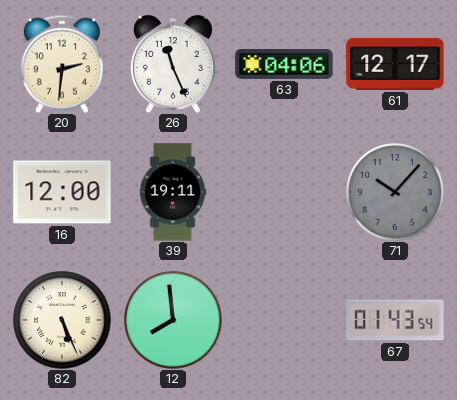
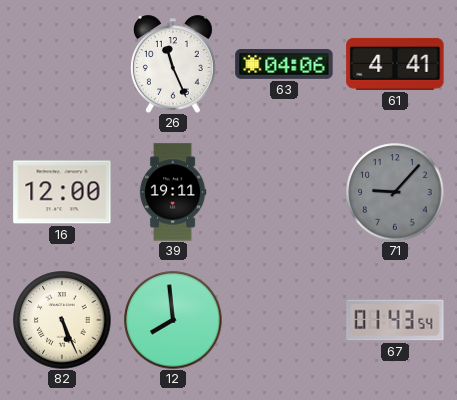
20: 2:31 -> none (62, 64)
61: 12:17 -> 4:41 (395, 64)
71: 10:07 -> 9:07 (395, 192)
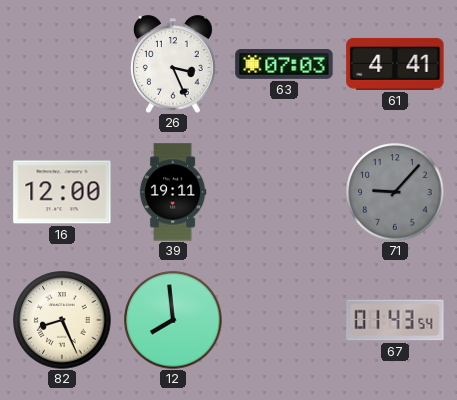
26: 11:26 -> 3:26 (174, 64)
63: 04:06 -> 07:03 (284, 65)
82: 5:26 -> 8:26 (62, 320)
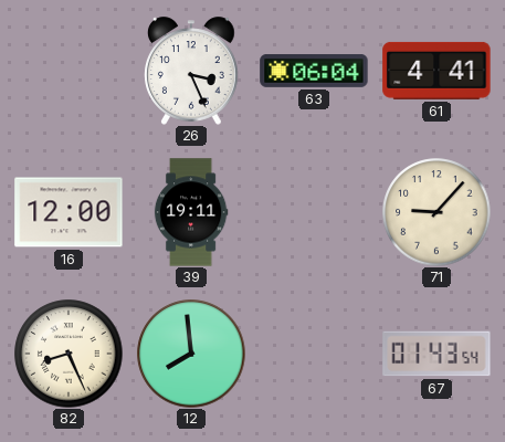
63: 07:03 -> 06:04 (314, 72)
71 dial: grey -> cream (436, 212)
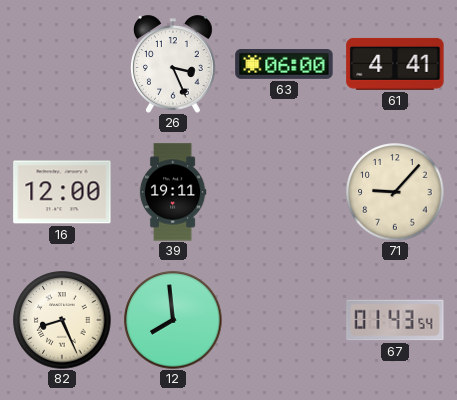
63: 06:04 -> 06:00 (284, 65)
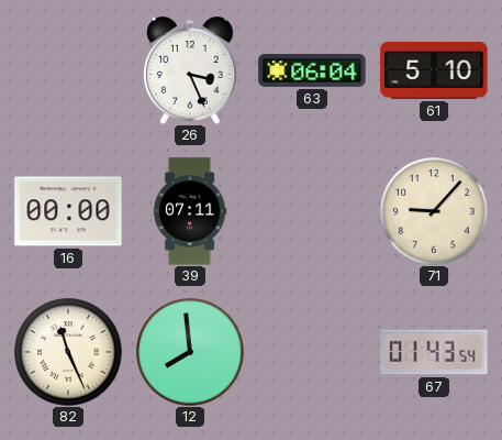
63: 06:00 -> 06:04 (312, 71)
61: 4:41 -> 5:10 (434, 70)
16: 12:00 -> 00:00 (68, 211)
39: 19:11 -> 07:11 (190, 211)
82: 8:26 -> 11:26 (68, 352)
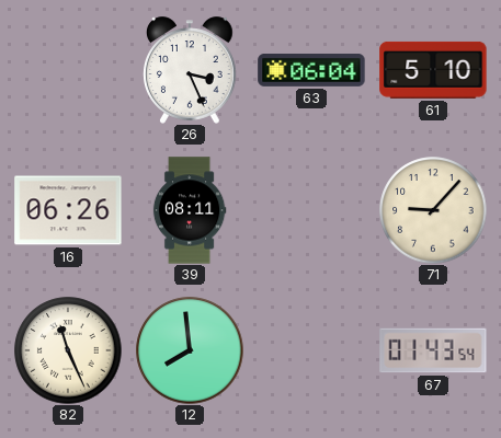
16: 00:00 -> 06:26 (68, 210)
39: 07:11 -> 08:11 (190, 210)
